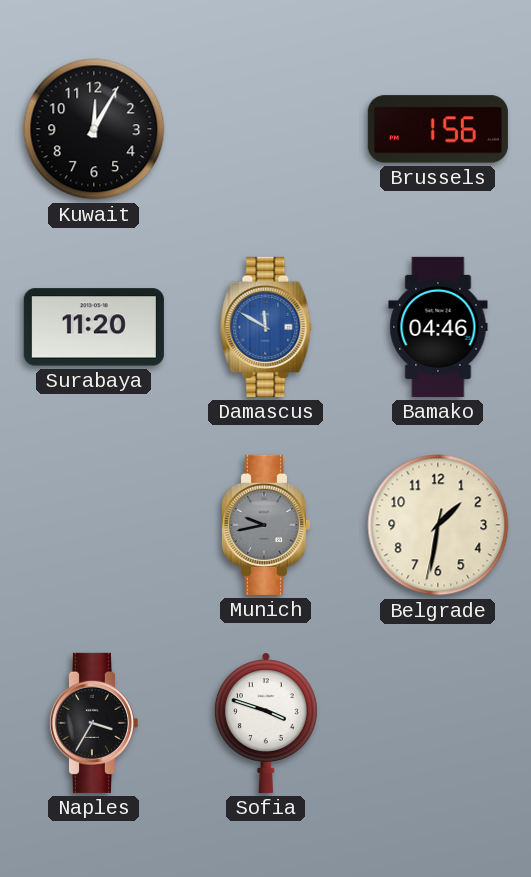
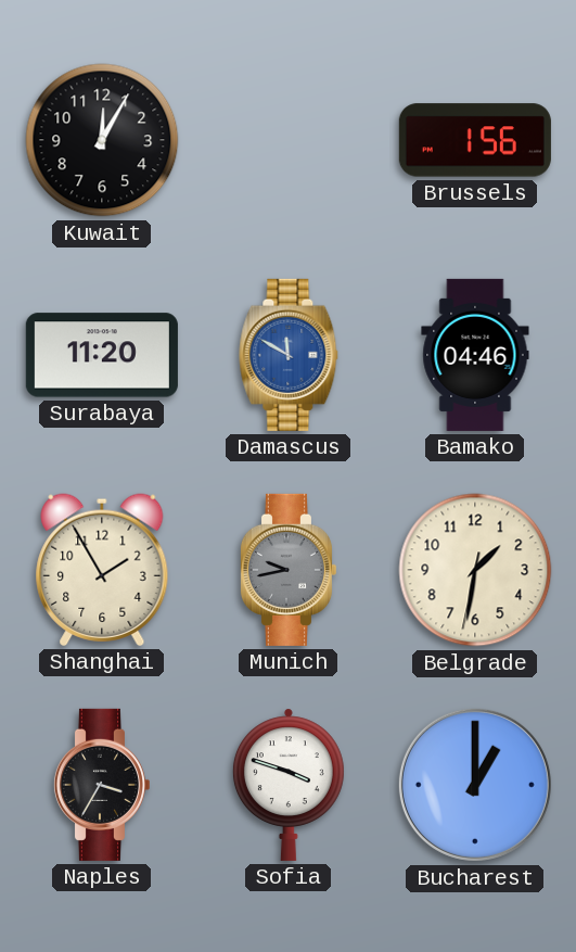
Shanghai: none -> 1:55 (102, 570)
Bucharest: none -> 1:00 (475, 785)
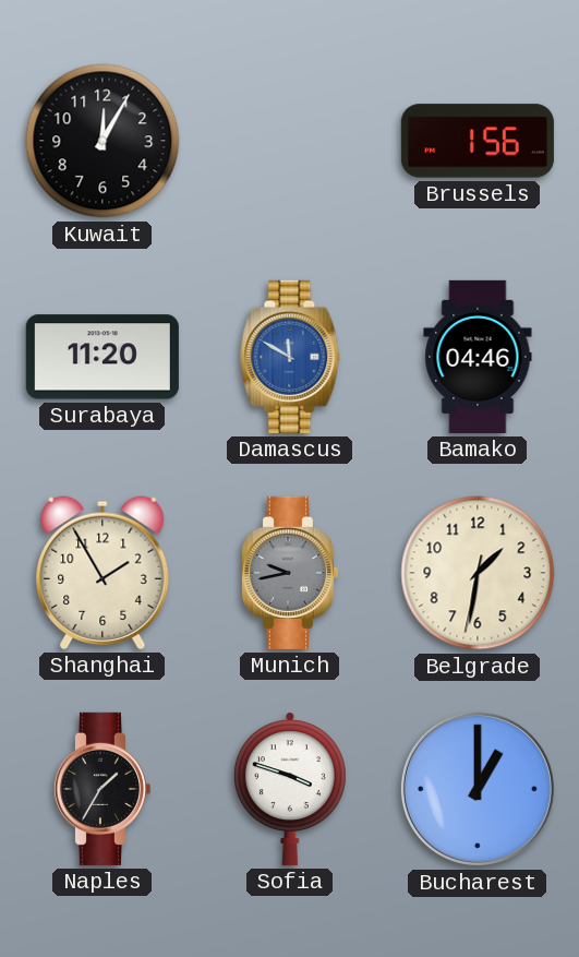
Naples: 3:35 -> 1:35 (101, 789)
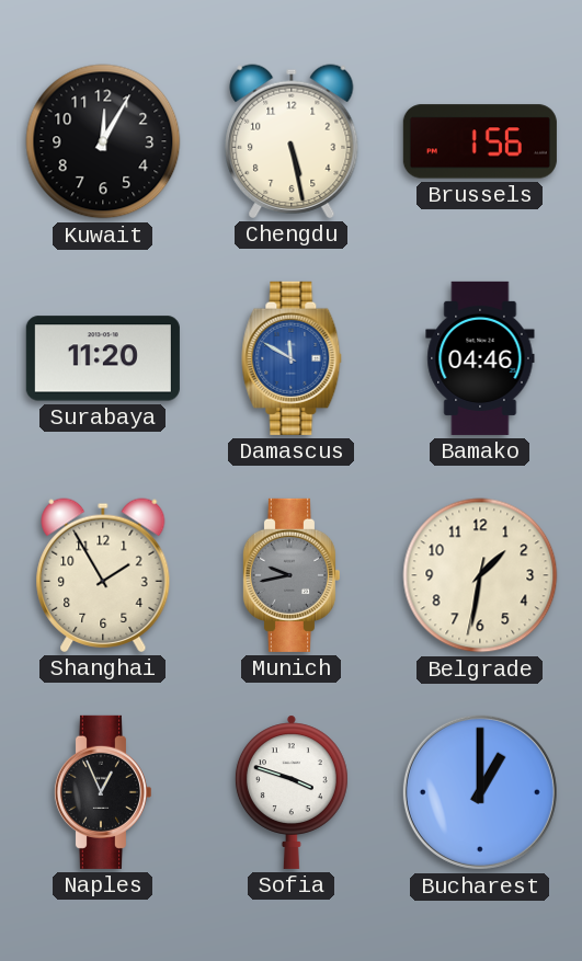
Chengdu: none -> 5:28 (292, 141)
Naples: 1:35 -> 12:56 (102, 792)
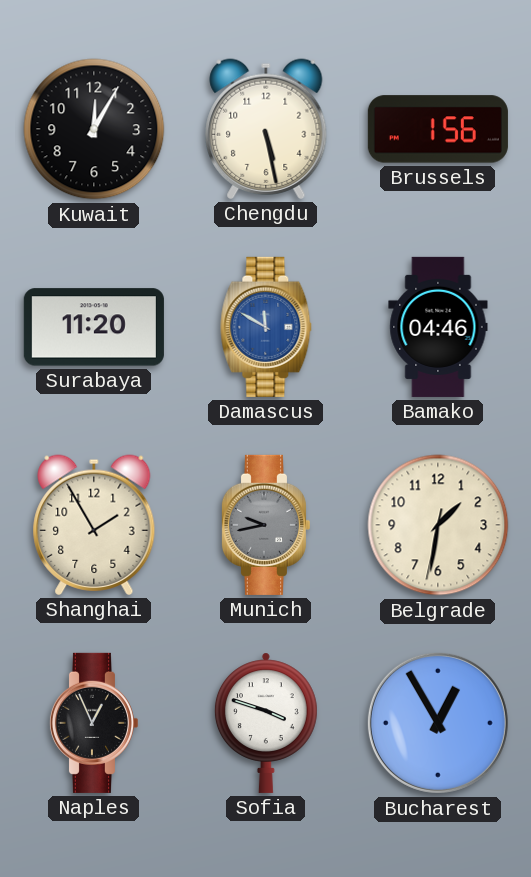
Bucharest: 1:00 -> 12:55 (438, 723)
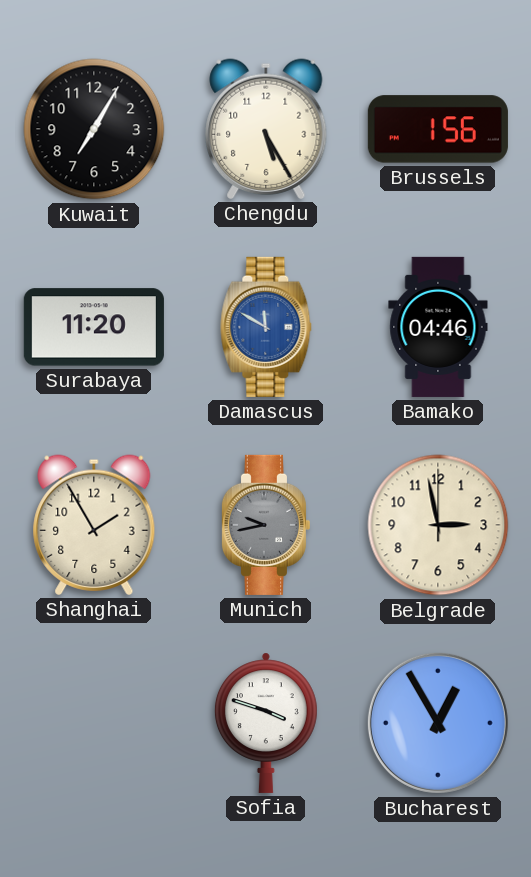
Kuwait: 12:05 -> 7:05 (94, 129)
Chengdu: 5:28 -> 5:25 (266, 129)
Belgrade: 1:31 -> 2:58 (438, 525)
Naples: 12:56 -> none (93, 723)
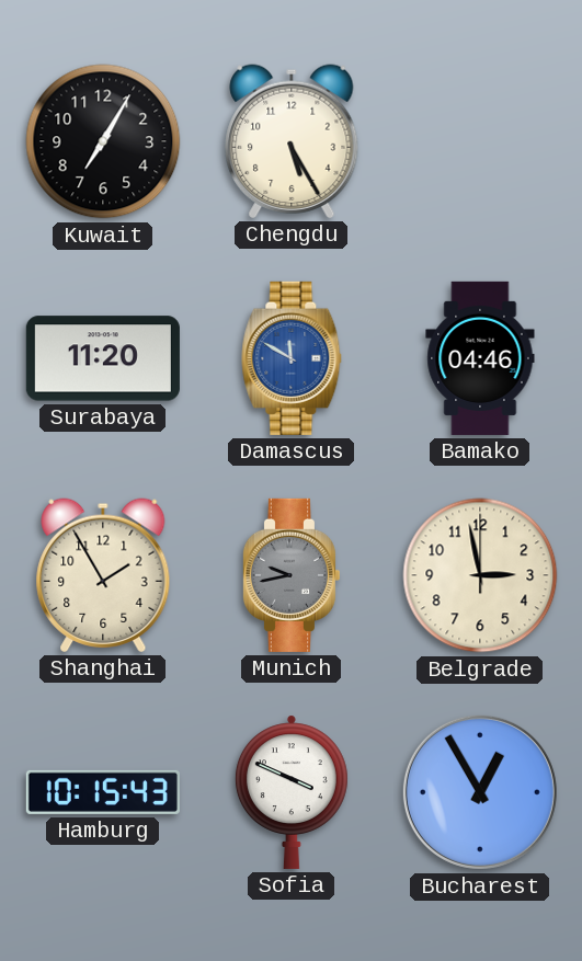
Brussels: 1:56 -> none (438, 129)
Hamburg: none -> 10:15 (103, 792)
Sofia: 3:48 -> 3:49 (292, 792)
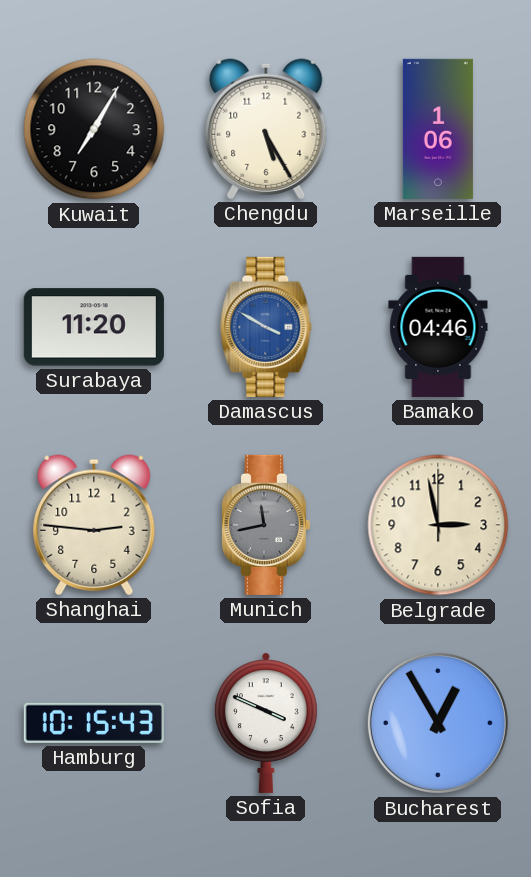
Marseille: none -> 1:06 (438, 129)
Damascus: 11:50 -> 3:50 (266, 327)
Shanghai: 1:55 -> 2:46 (94, 525)
Munich: 9:43 -> 11:43 (265, 525)
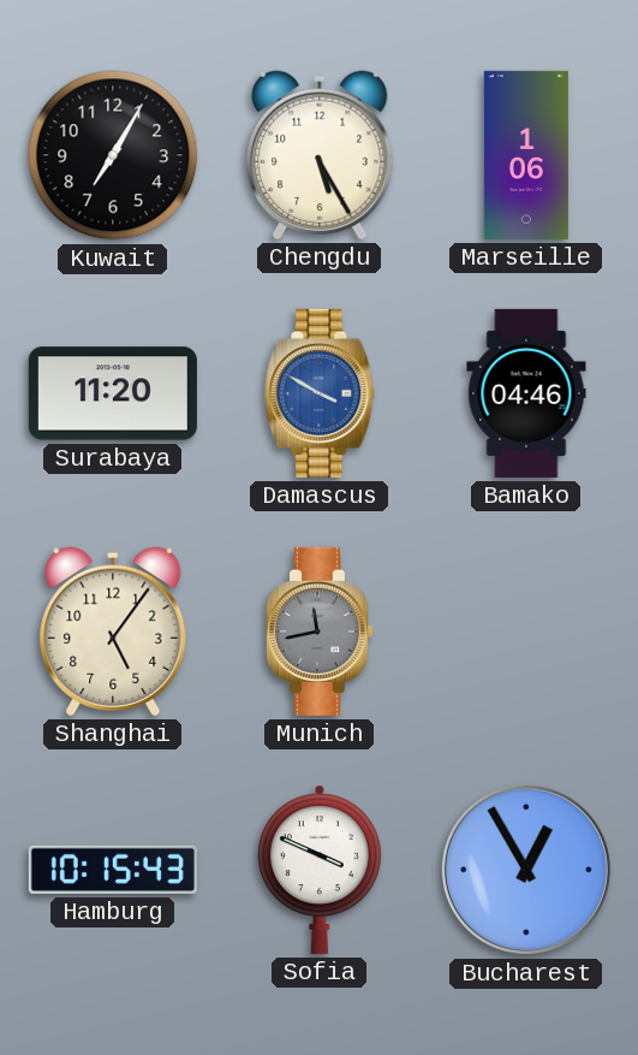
Shanghai: 2:46 -> 5:06 (113, 632)
Belgrade: 2:58 -> none (438, 525)
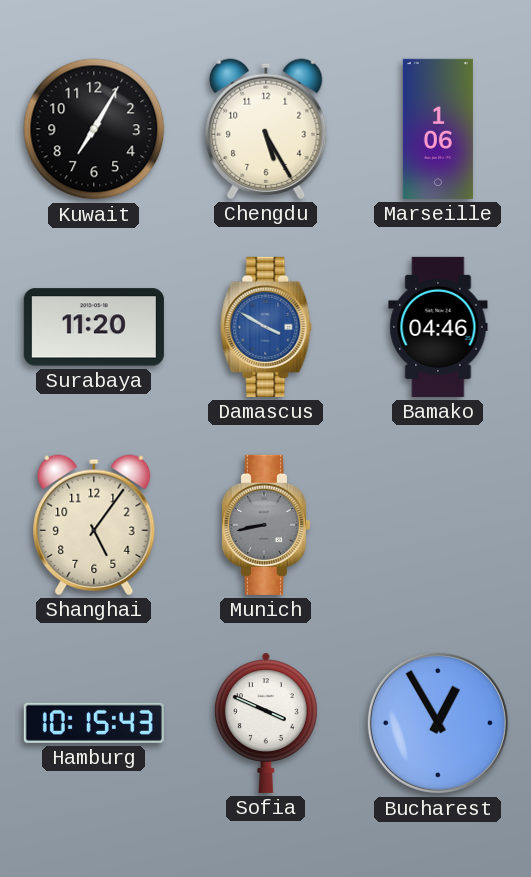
Munich: 11:43 -> 8:43 (265, 525)
